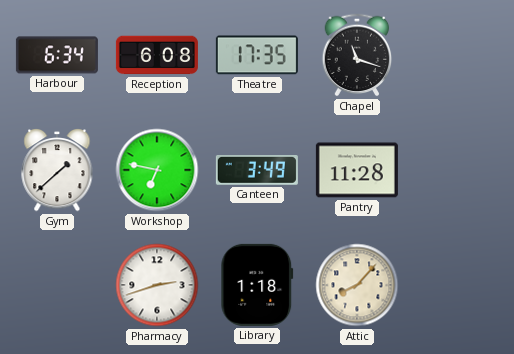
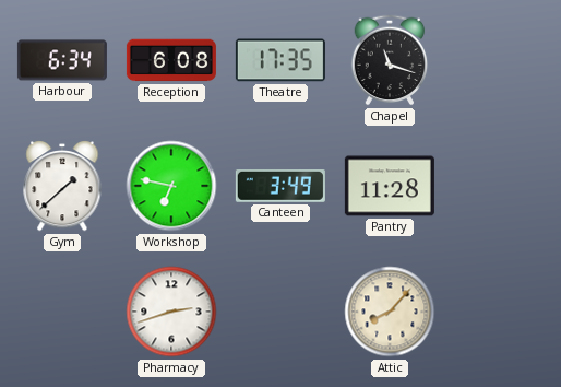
Library: 1:18 -> none (257, 285)
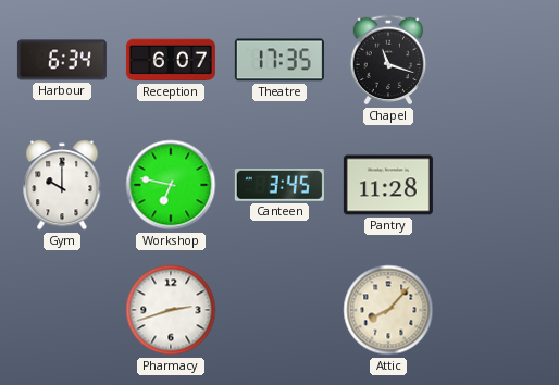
Reception: 6:08 -> 6:07 (171, 60)
Gym: 1:38 -> 10:00 (62, 186)
Canteen: 3:49 -> 3:45 (279, 186)
